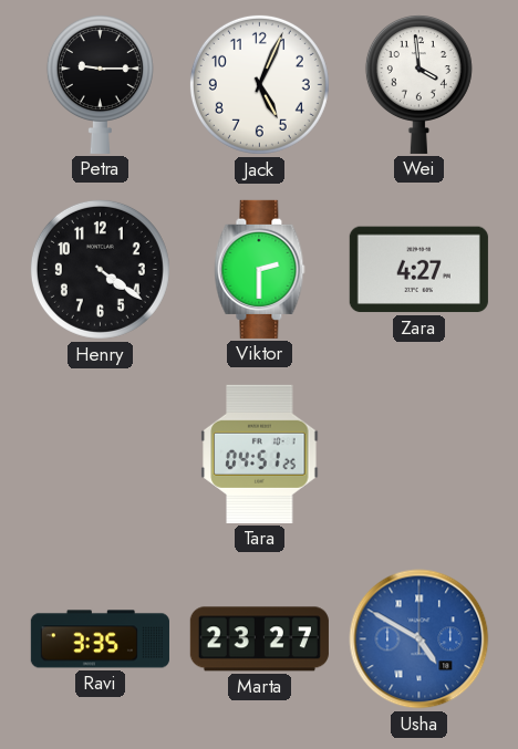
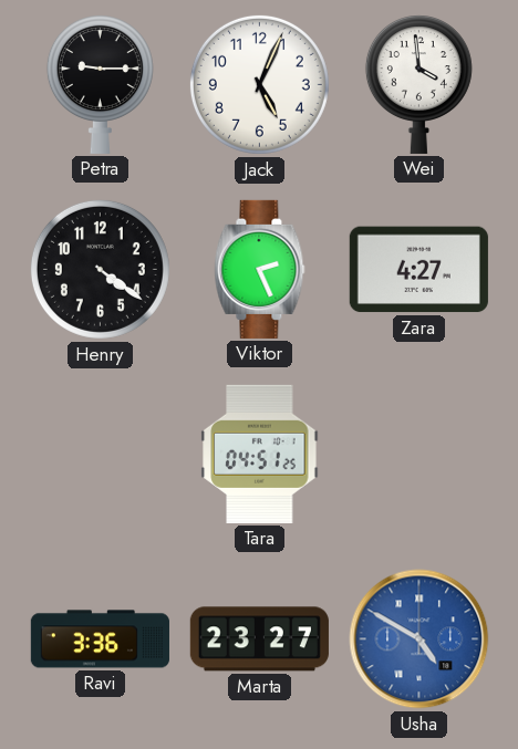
Viktor: 2:30 -> 2:26 (260, 269)
Ravi: 3:35 -> 3:36 (100, 639)
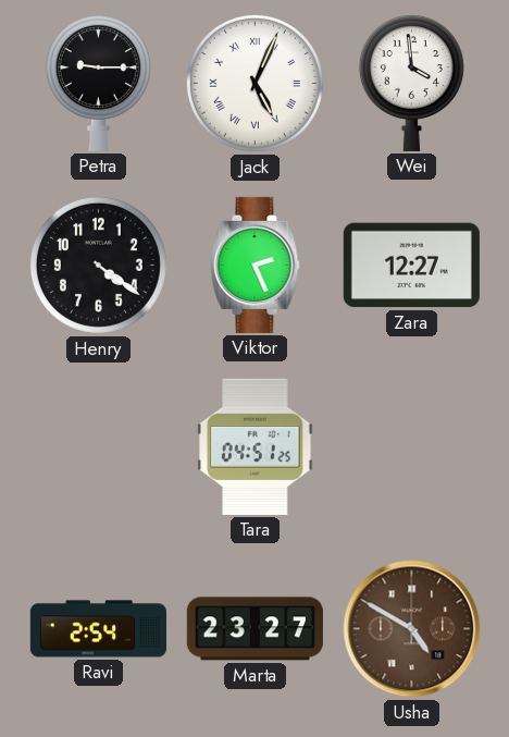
Jack numerals: Arabic -> Roman (254, 83)
Zara: 4:27 -> 12:27 (411, 266)
Ravi: 3:36 -> 2:54 (98, 629)
Usha dial: blue -> brown (412, 629)
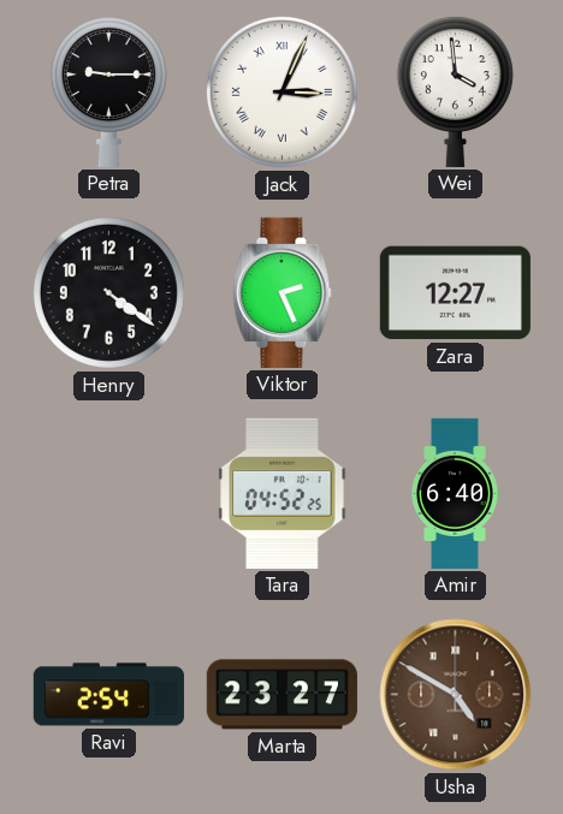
Jack: 5:04 -> 3:04 (281, 91)
Tara: 04:51 -> 04:52 (283, 493)
Amir: none -> 6:40 (455, 493)
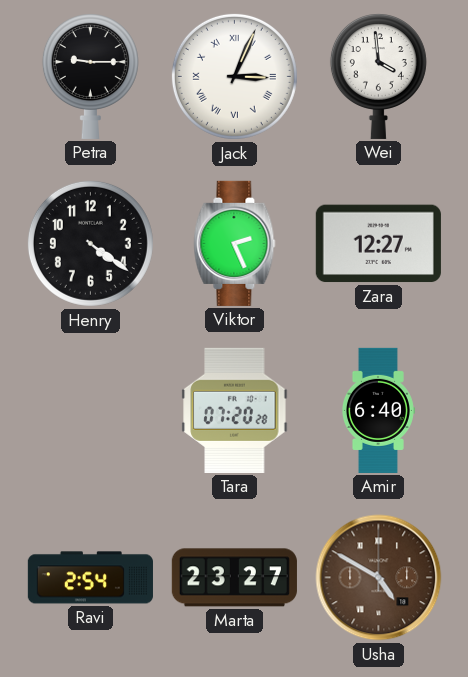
Tara: 04:52 -> 07:20 (235, 410)
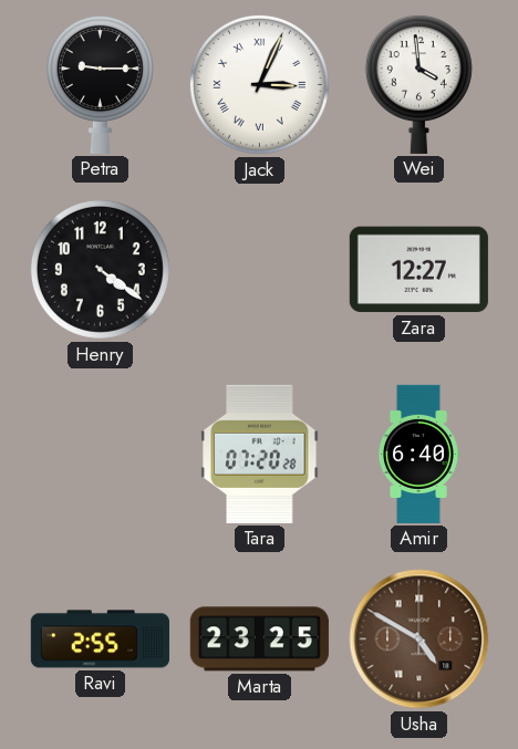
Viktor: 2:26 -> none (235, 243)
Ravi: 2:54 -> 2:55 (100, 639)
Marta: 23:27 -> 23:25 (259, 639)
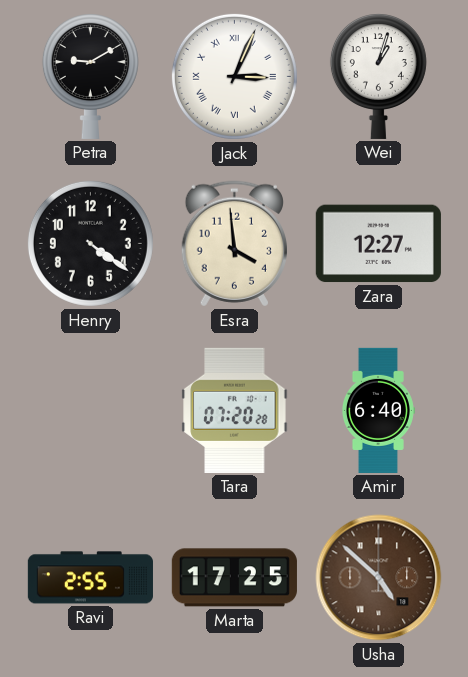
Petra: 9:15 -> 9:10 (90, 77)
Wei: 3:59 -> 1:03 (378, 77)
Esra: none -> 3:59 (234, 244)
Marta: 23:25 -> 17:25 (234, 578)
Usha: 4:50 -> 4:52 (379, 578)
